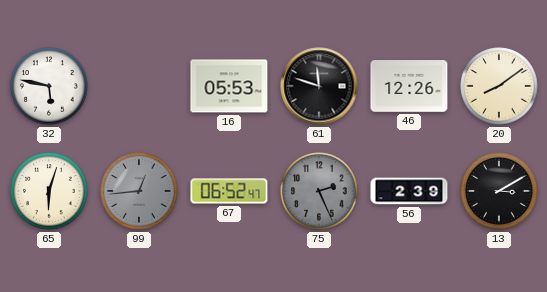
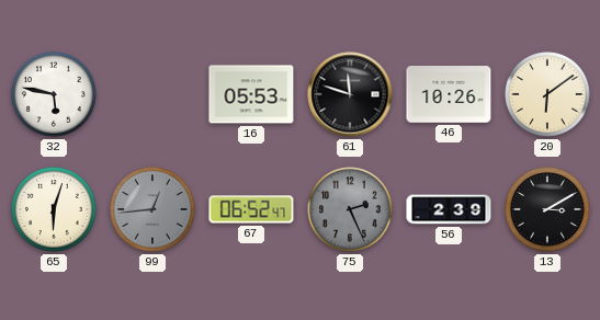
46: 12:26 -> 10:26 (449, 95)
20: 8:09 -> 6:09 (547, 94)
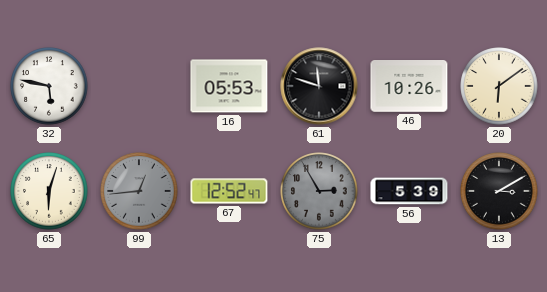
67: 06:52 -> 12:52 (229, 191)
75: 2:26 -> 2:55 (319, 191)
56: 2:39 -> 5:39 (409, 191)
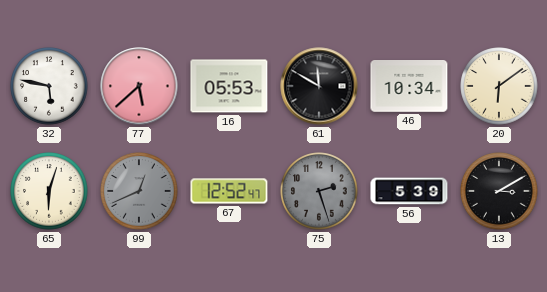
77: none -> 5:38 (139, 86)
61: 11:48 -> 11:50 (319, 86)
46: 10:26 -> 10:34 (409, 87)
99: 12:44 -> 12:41 (139, 191)
75: 2:55 -> 2:27 (319, 191)
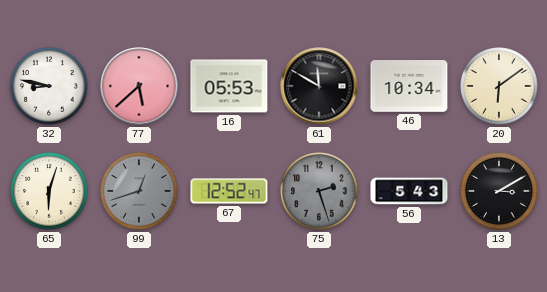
32: 5:47 -> 8:47 (49, 86)
99: 12:41 -> 12:42 (139, 191)
56: 5:39 -> 5:43 (409, 191)
